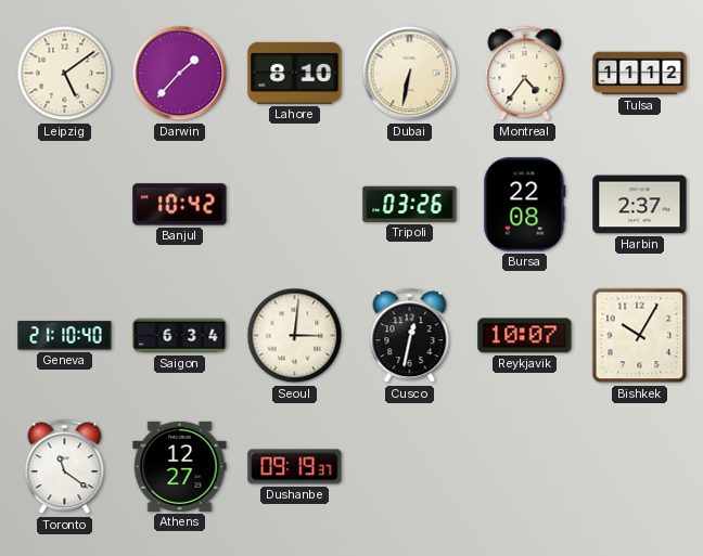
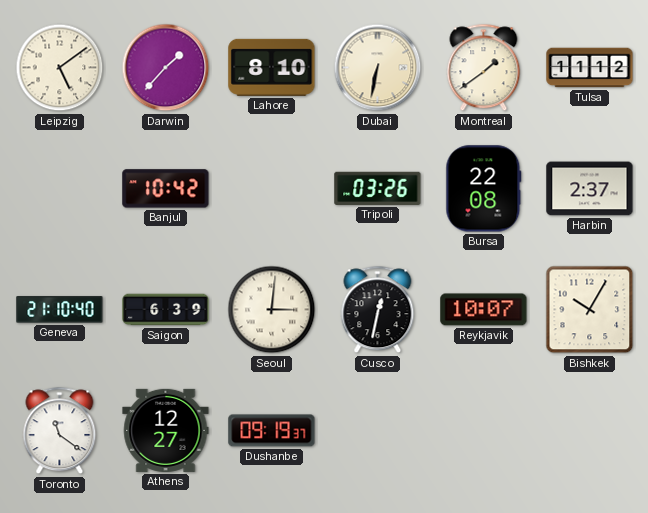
Montreal: 4:36 -> 1:39 (484, 68)
Saigon: 6:34 -> 6:39 (166, 310)
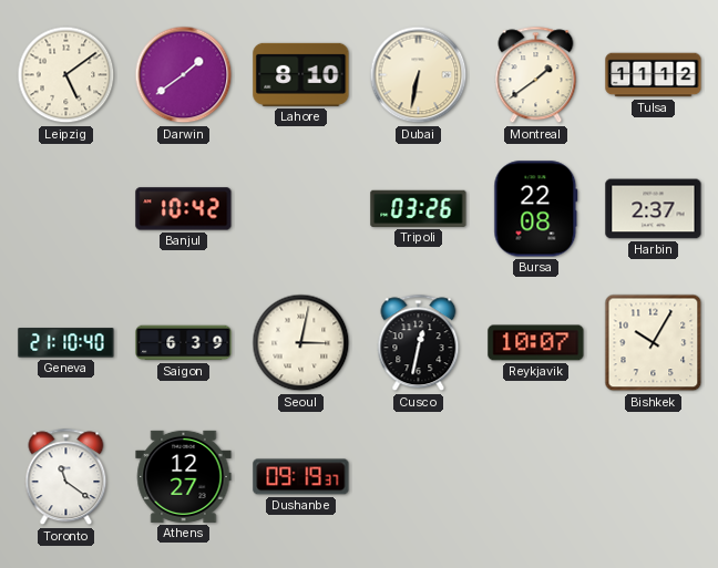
Darwin: 1:37 -> 1:39 (184, 75)
Seoul: 3:01 -> 3:02 (301, 343)
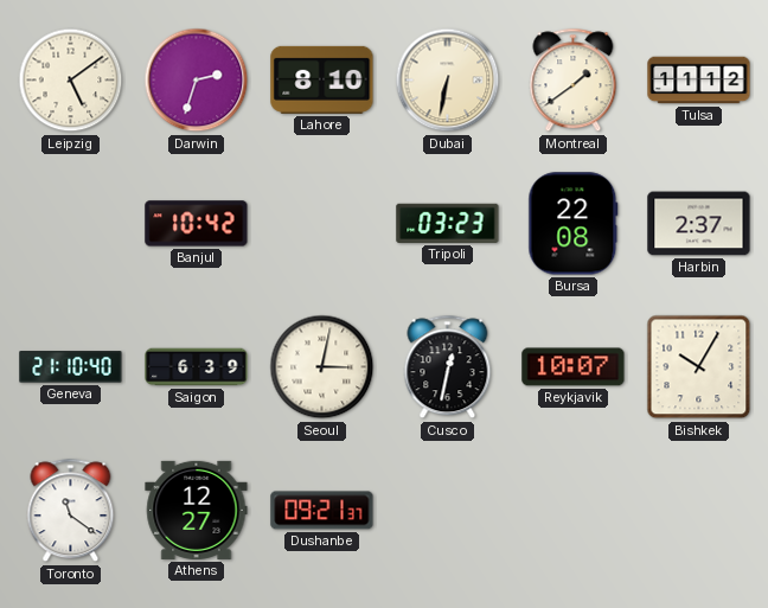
Darwin: 1:39 -> 2:33 (197, 81)
Tripoli: 03:26 -> 03:23 (448, 223)
Dushanbe: 09:19 -> 09:21 (322, 511)
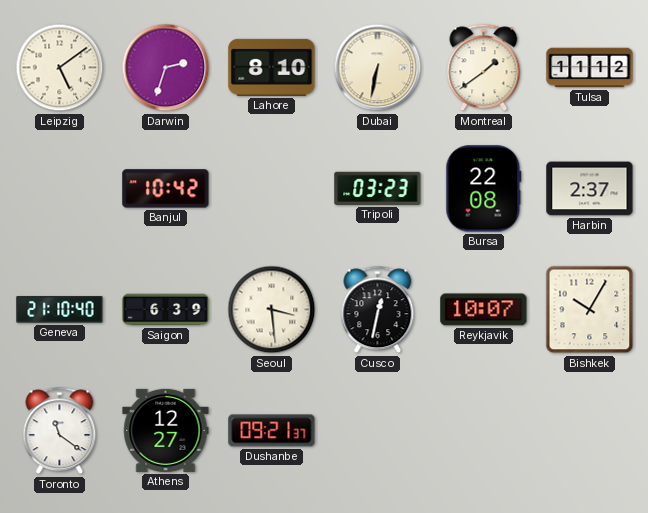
Seoul: 3:02 -> 3:29 (272, 310)
